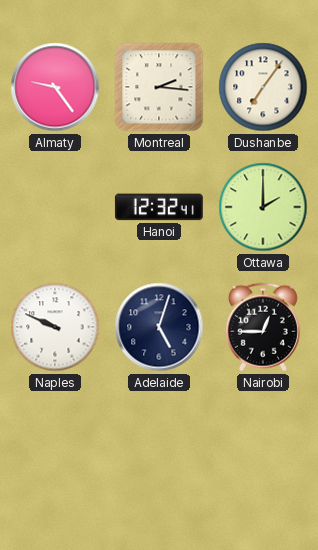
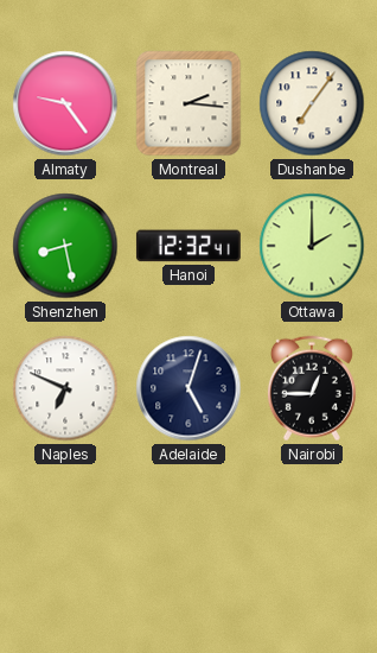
Shenzhen: none -> 8:28 (65, 246)
Naples: 9:49 -> 6:49 (65, 388)
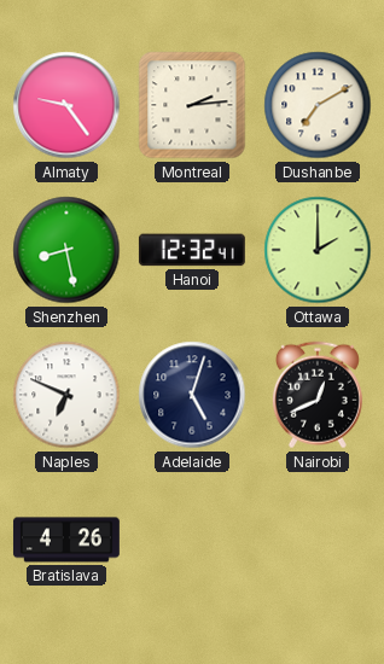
Montreal: 2:16 -> 2:14 (192, 105)
Dushanbe: 7:06 -> 7:10 (318, 105)
Nairobi: 12:45 -> 12:41 (318, 395)
Bratislava: none -> 4:26 (66, 540)
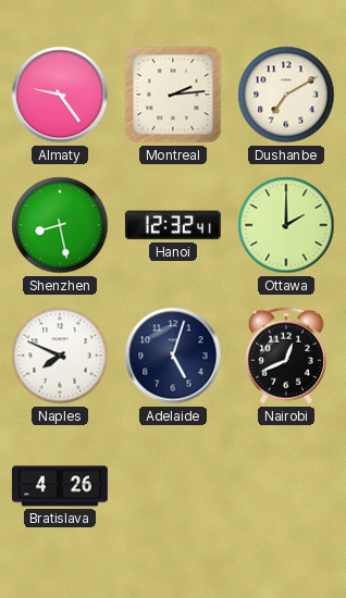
Naples: 6:49 -> 7:49 (60, 356)
